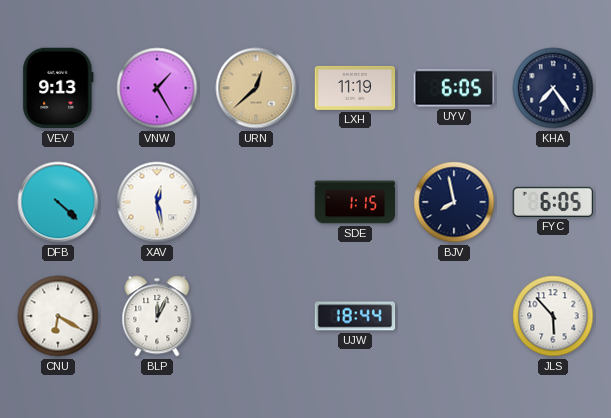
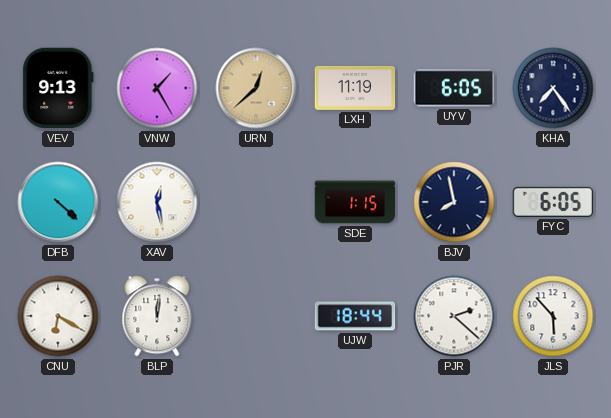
BLP: 12:04 -> 12:01 (157, 316)
PJR: none -> 2:22 (454, 316)
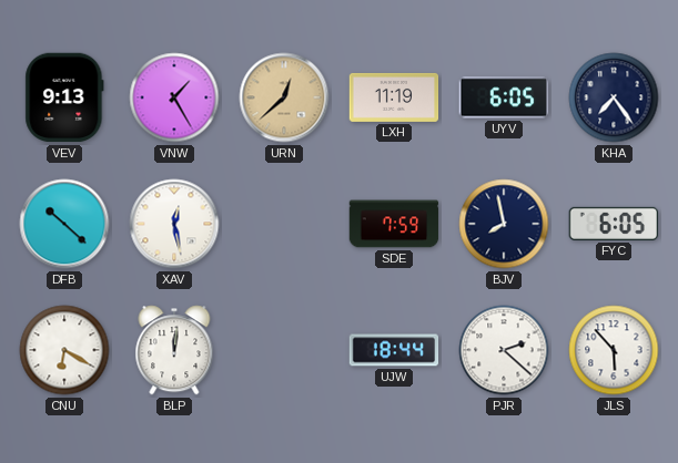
DFB: 4:22 -> 10:22 (64, 224)
SDE: 1:15 -> 7:59 (394, 224)
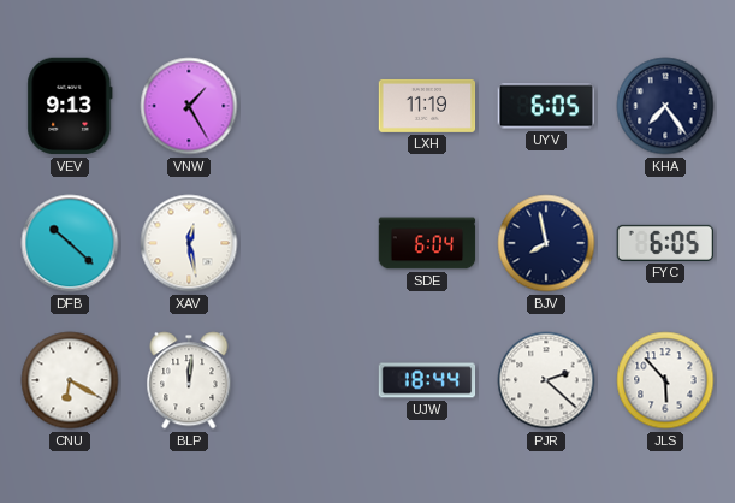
URN: 12:38 -> none (284, 97)
SDE: 7:59 -> 6:04 (427, 243)
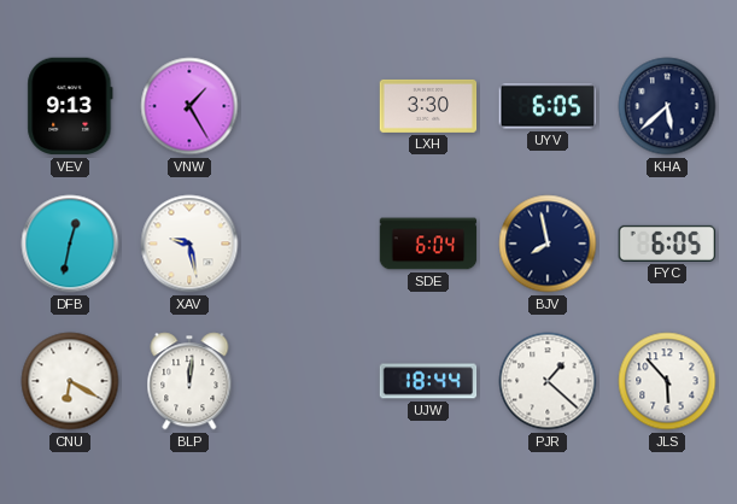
LXH: 11:19 -> 3:30 (428, 106)
KHA: 7:24 -> 5:38 (667, 106)
DFB: 10:22 -> 12:32 (70, 244)
XAV: 12:28 -> 9:28 (189, 244)
PJR: 2:22 -> 1:22 (548, 381)
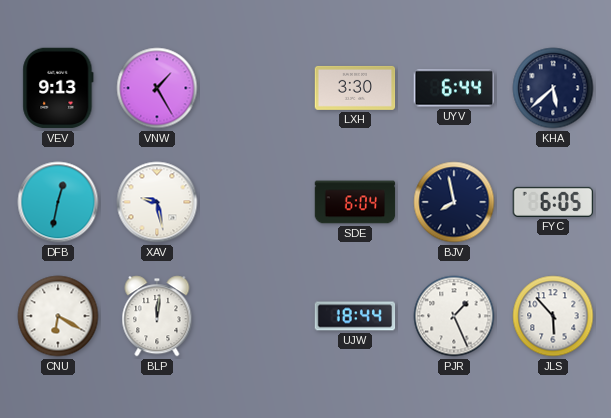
UYV: 6:05 -> 6:44 (454, 88)
PJR: 1:22 -> 1:26 (454, 316)
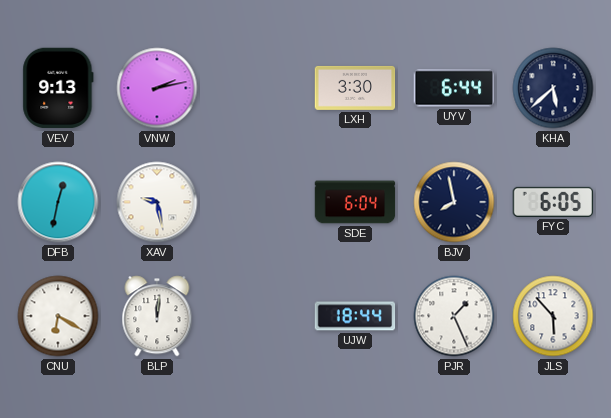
VNW: 1:25 -> 2:13 (157, 88)
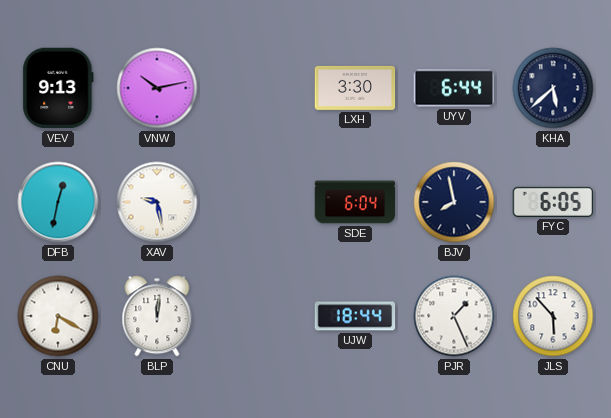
VNW: 2:13 -> 10:13 (157, 88)
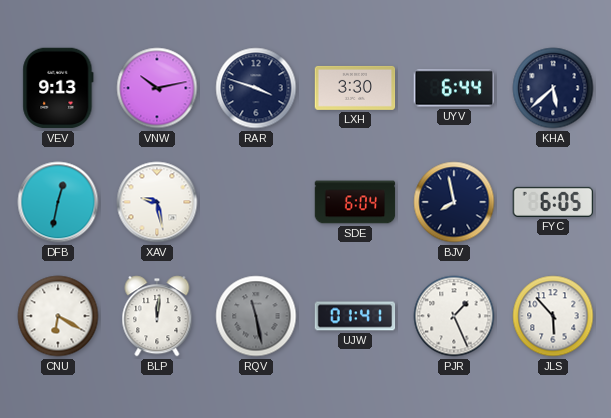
RAR: none -> 3:48 (256, 88)
RQV: none -> 11:28 (256, 316)
UJW: 18:44 -> 01:41 (355, 316)
